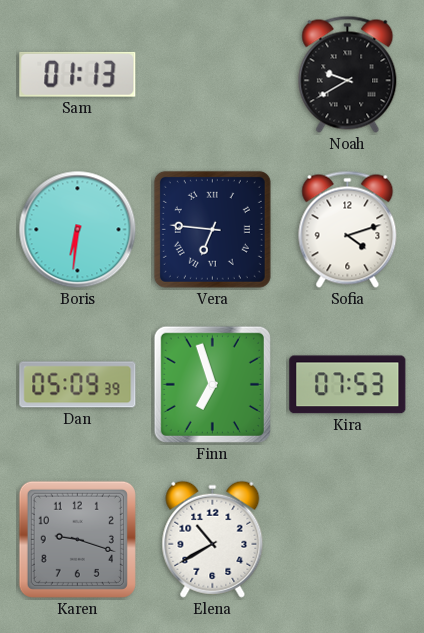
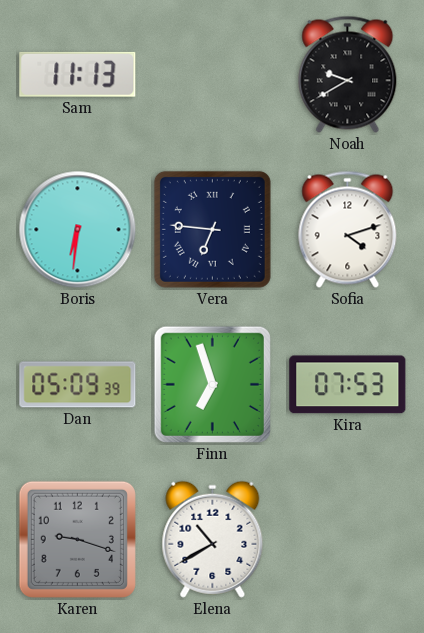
Sam: 01:13 -> 11:13 (78, 74)
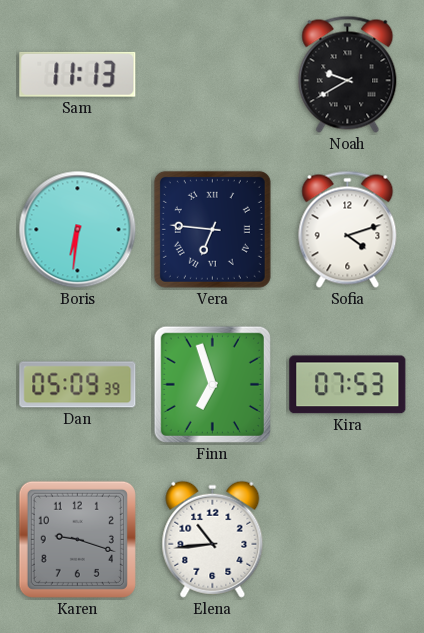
Elena: 10:40 -> 10:44 (213, 539)
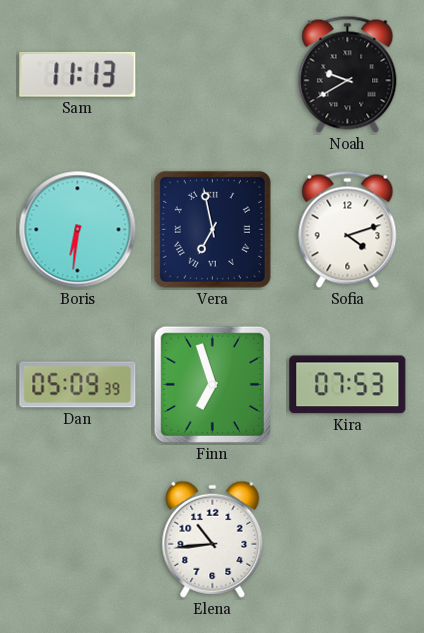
Vera: 6:46 -> 6:58 (212, 229)
Karen: 9:18 -> none (77, 539)
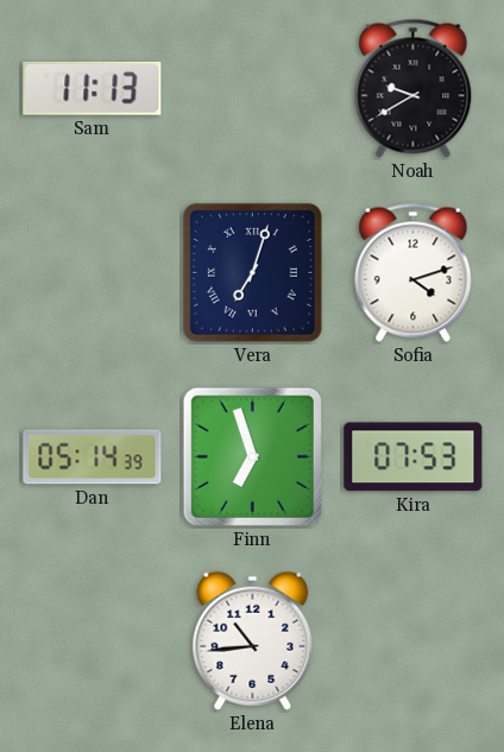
Boris: 6:31 -> none (78, 230)
Vera: 6:58 -> 7:03 (252, 272)
Dan: 05:09 -> 05:14 (93, 457)
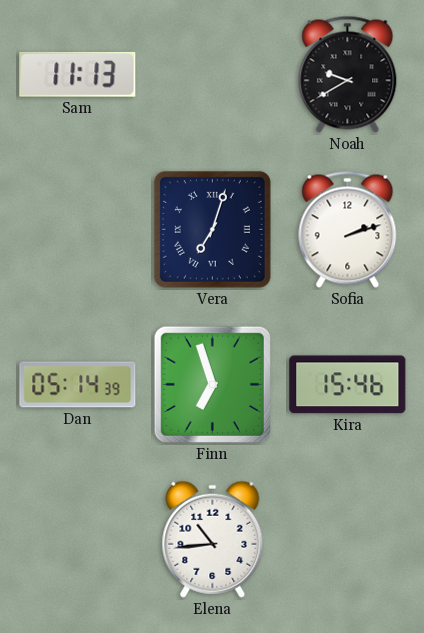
Sofia: 4:12 -> 2:12 (348, 229)
Kira: 07:53 -> 15:46 (348, 385)
